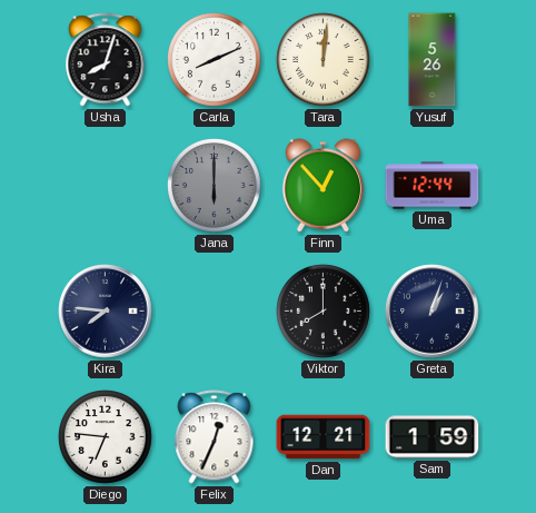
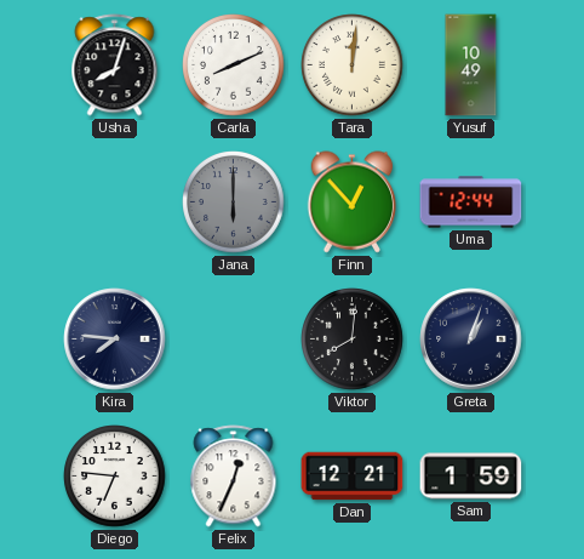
Yusuf: 5:26 -> 10:49 (471, 65)
Viktor: 8:00 -> 8:01 (353, 340)
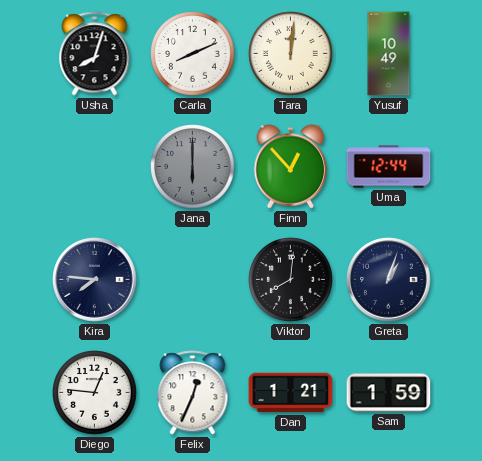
Diego: 6:46 -> 12:46 (95, 393)
Dan: 12:21 -> 1:21 (291, 393)
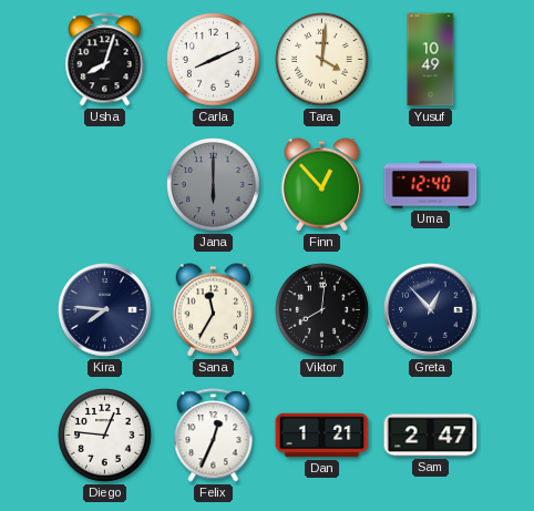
Tara: 12:01 -> 4:01 (322, 60)
Uma: 12:44 -> 12:40 (431, 185)
Sana: none -> 11:35 (214, 310)
Greta: 1:03 -> 12:53 (431, 310)
Sam: 1:59 -> 2:47 (431, 436)
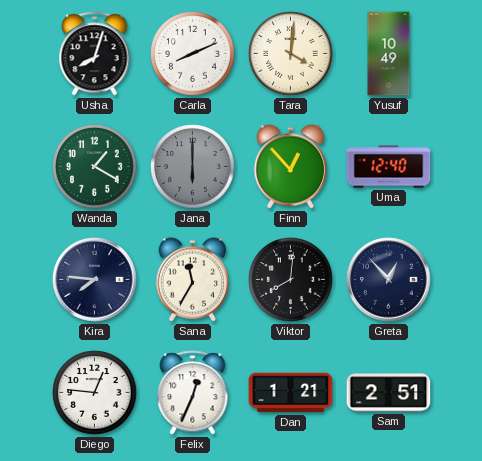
Wanda: none -> 1:20 (95, 167)
Sam: 2:47 -> 2:51 (389, 393)
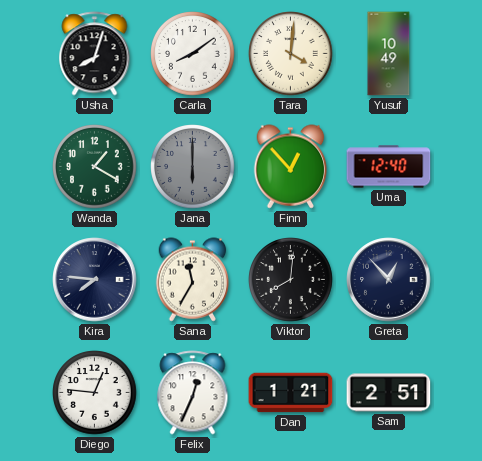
Carla: 8:11 -> 8:09 (193, 54)
